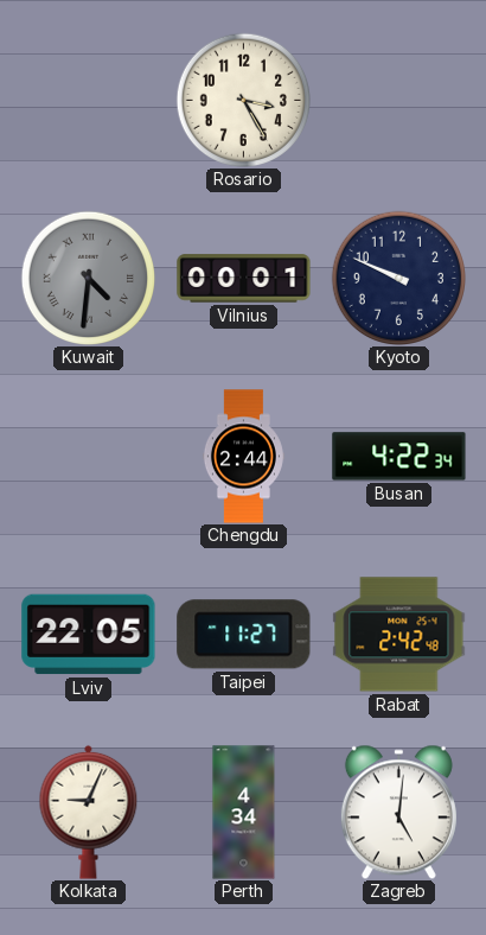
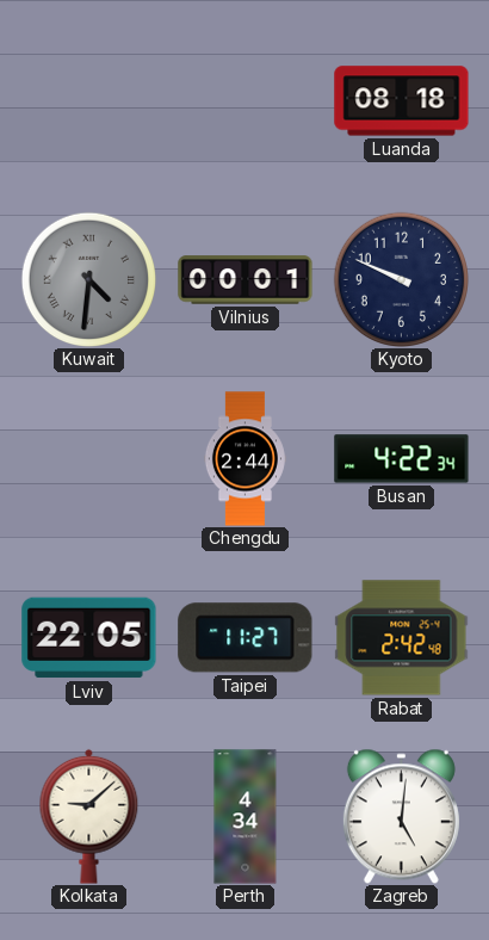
Rosario: 3:25 -> none (243, 100)
Luanda: none -> 08:18 (402, 101)
Kolkata: 9:04 -> 9:08 (89, 816)
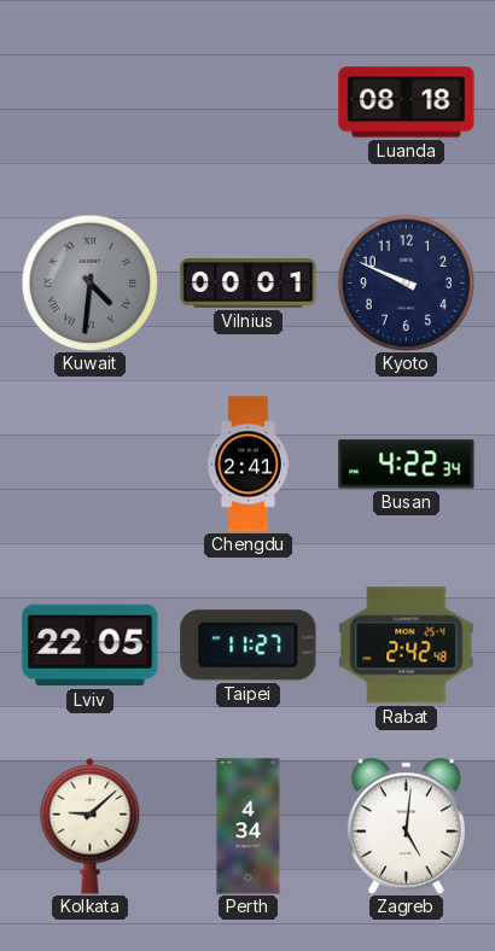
Chengdu: 2:44 -> 2:41 (247, 465)
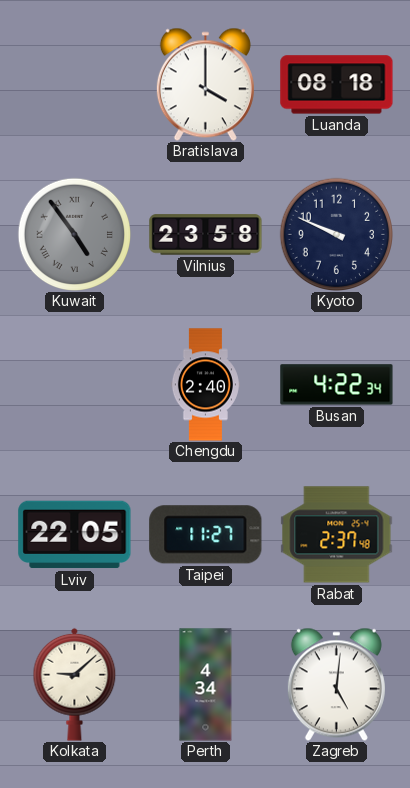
Bratislava: none -> 4:00 (205, 84)
Kuwait: 4:31 -> 4:54 (74, 234)
Vilnius: 00:01 -> 23:58 (206, 235)
Chengdu: 2:41 -> 2:40 (205, 385)
Rabat: 2:42 -> 2:37 (337, 535)
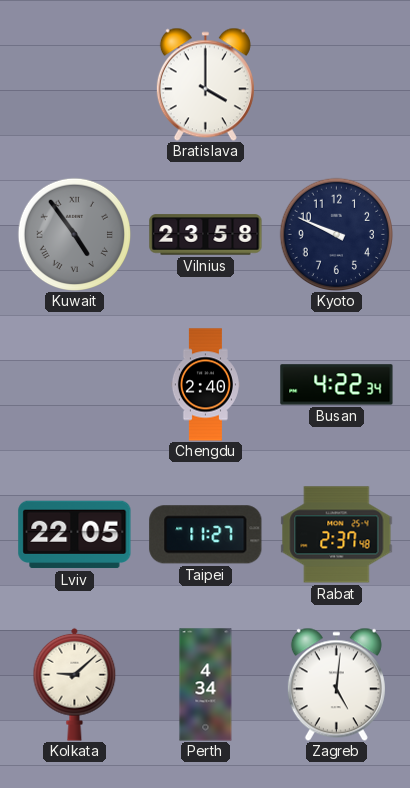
Luanda: 08:18 -> none (337, 85)
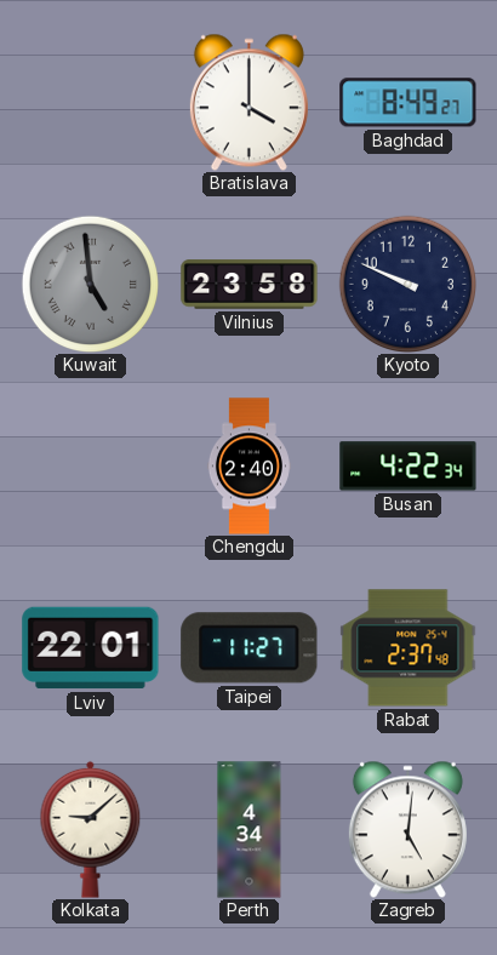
Baghdad: none -> 8:49 (409, 103)
Kuwait: 4:54 -> 4:59 (90, 284)
Lviv: 22:05 -> 22:01 (91, 648)
